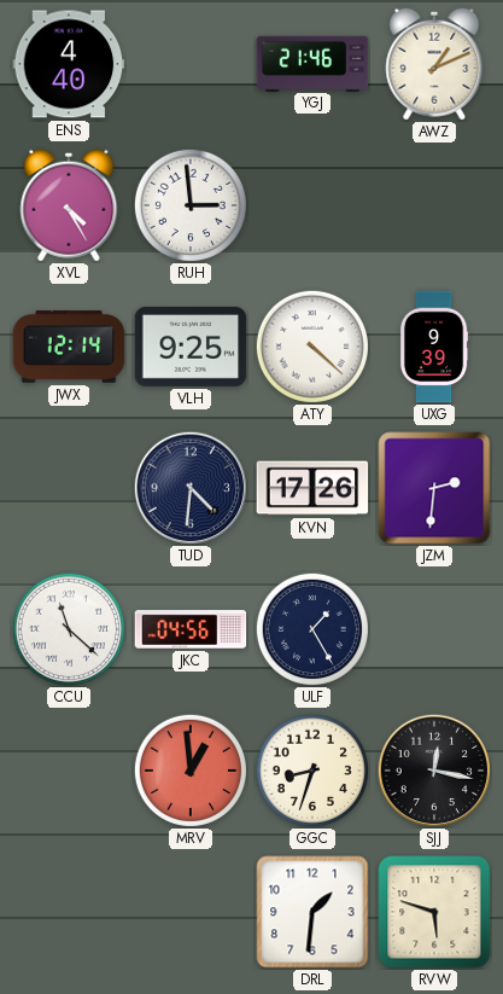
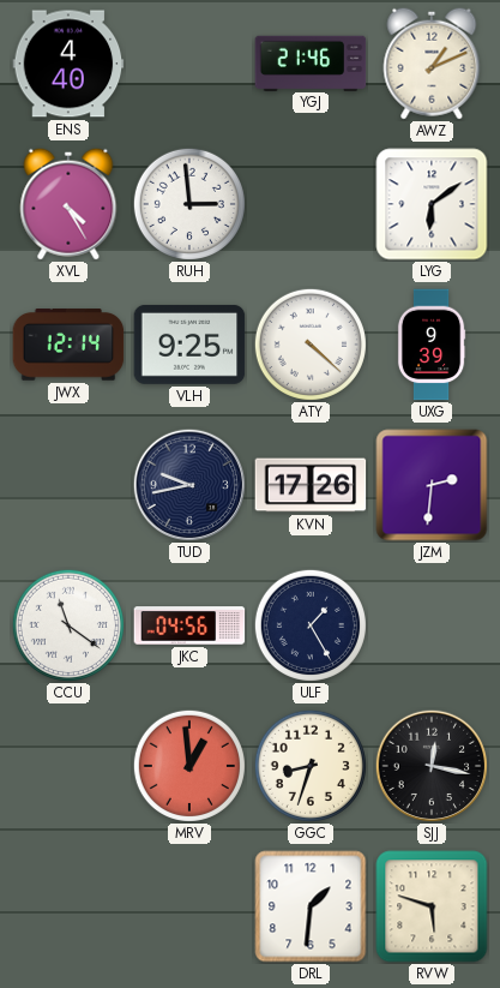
LYG: none -> 6:09 (432, 204)
TUD: 4:31 -> 9:43 (188, 484)
CCU: 11:22 -> 11:21 (68, 625)
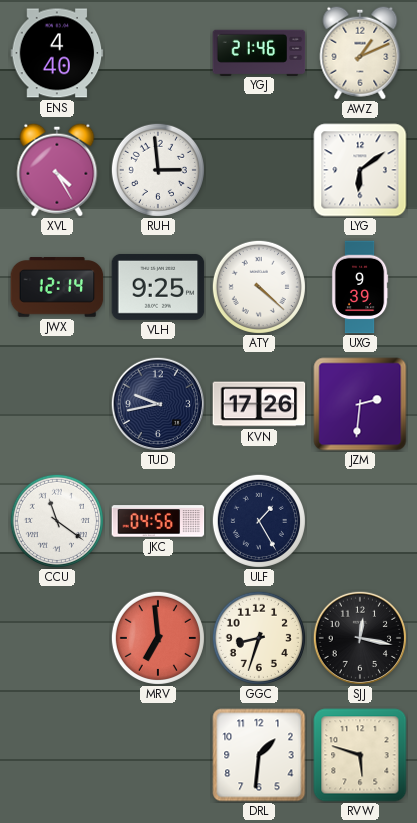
MRV: 12:59 -> 6:59 (158, 638)
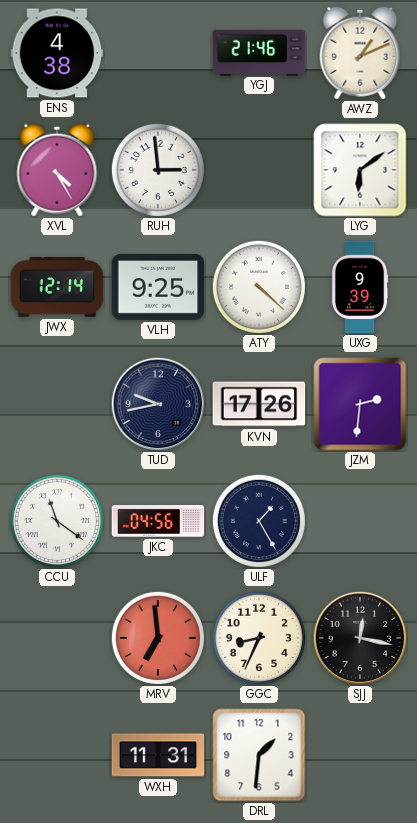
ENS: 4:40 -> 4:38 (57, 53)
GGC: 8:33 -> 8:34 (259, 638)
WXH: none -> 11:31 (158, 755)
RVW: 5:48 -> none (360, 755)
